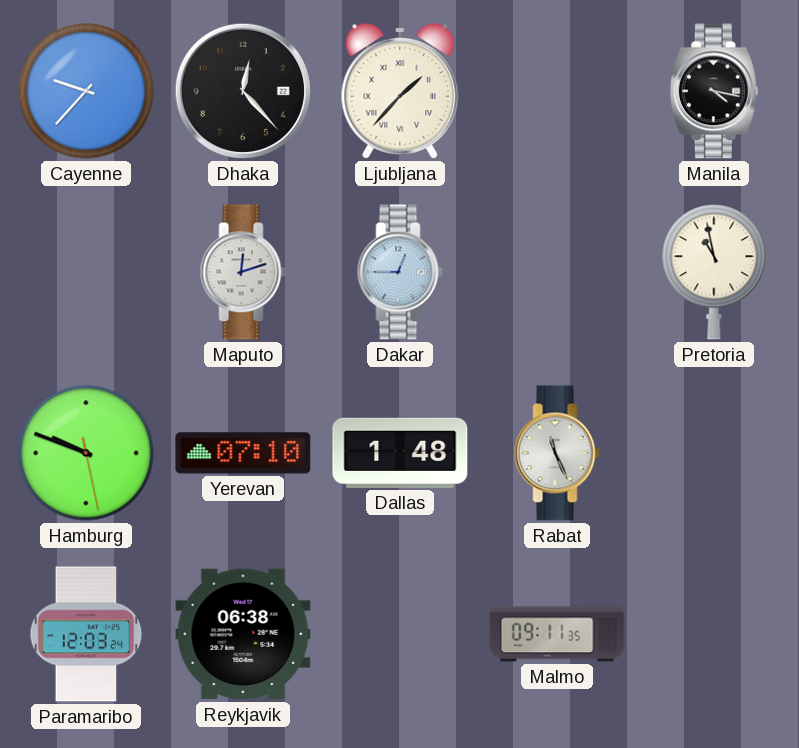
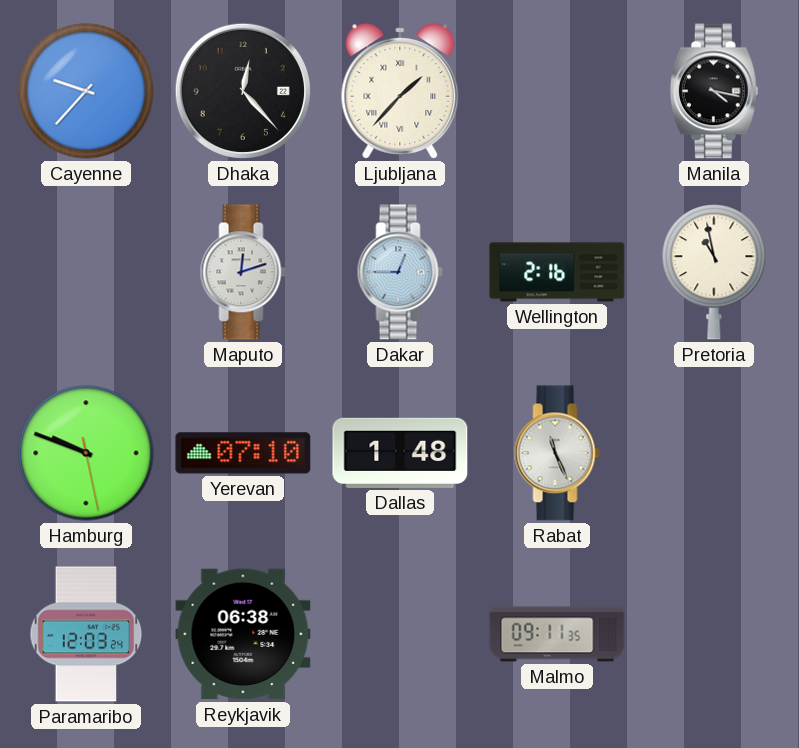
Wellington: none -> 2:16 (557, 272)
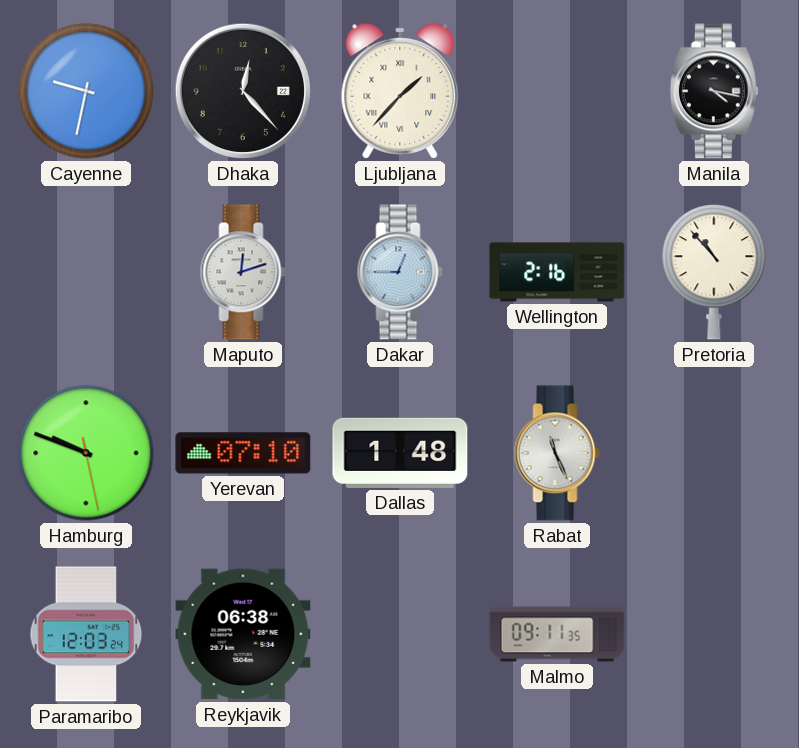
Cayenne: 9:37 -> 9:32 (86, 91)
Pretoria: 10:58 -> 10:53 (714, 272)
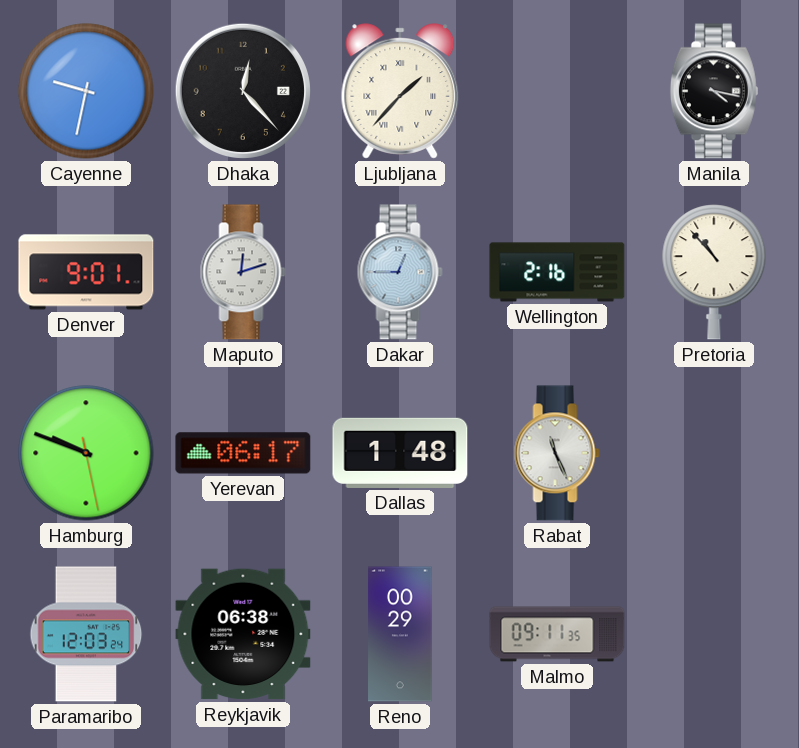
Denver: none -> 9:01 (86, 272)
Yerevan: 07:10 -> 06:17 (243, 453)
Reno: none -> 00:29 (400, 634)
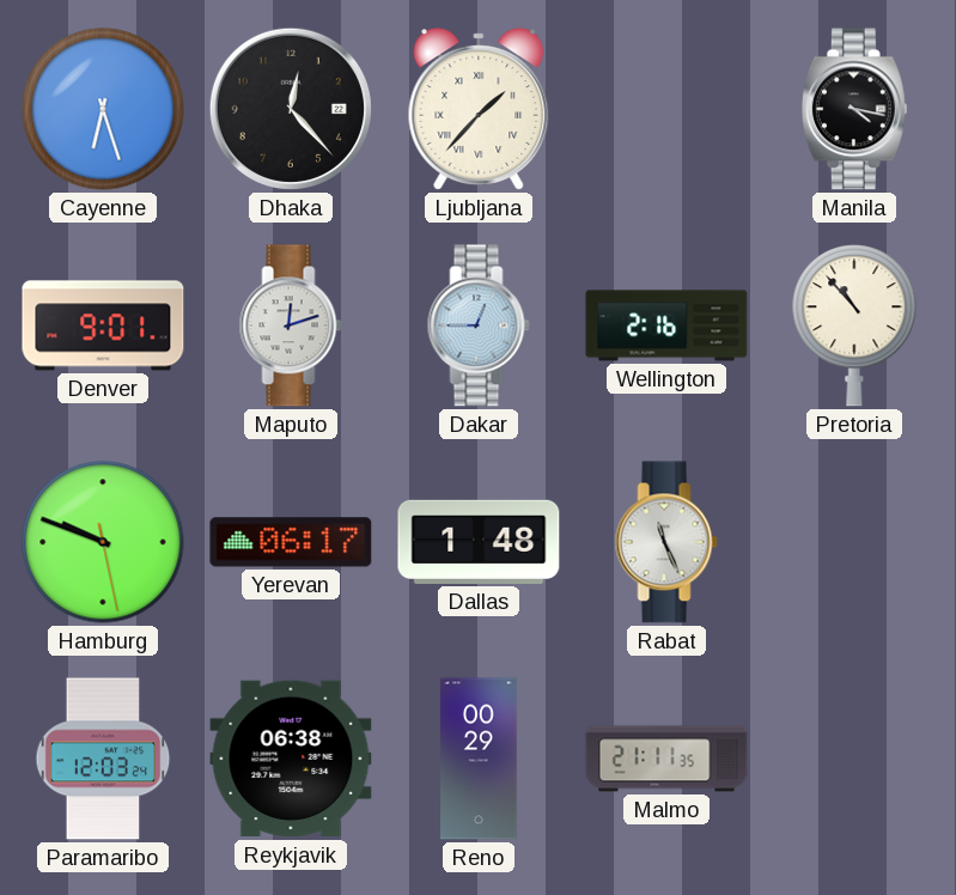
Cayenne: 9:32 -> 6:27 (103, 109)
Malmo: 09:11 -> 21:11 (666, 759)
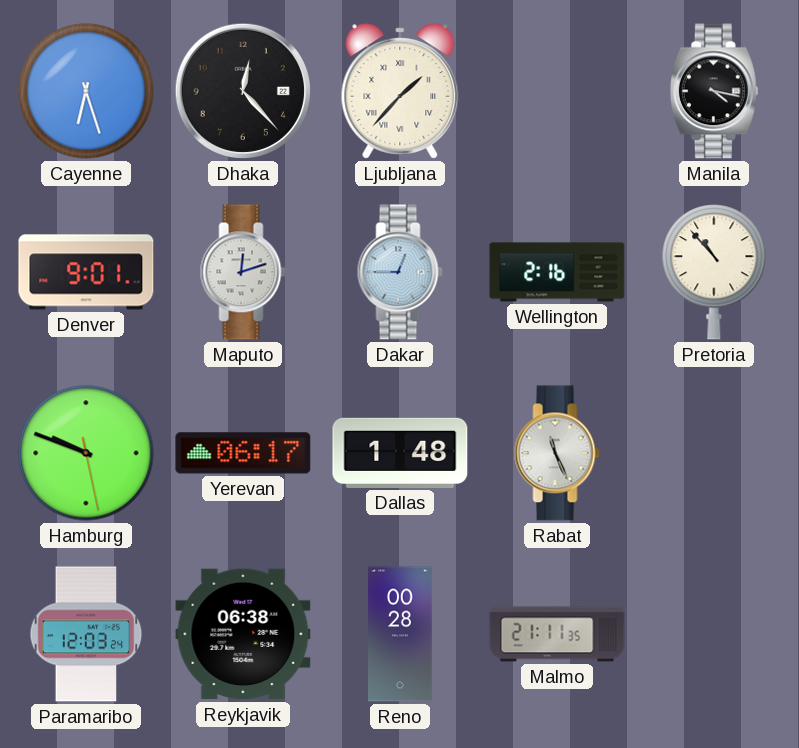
Reno: 00:29 -> 00:28 (400, 634)
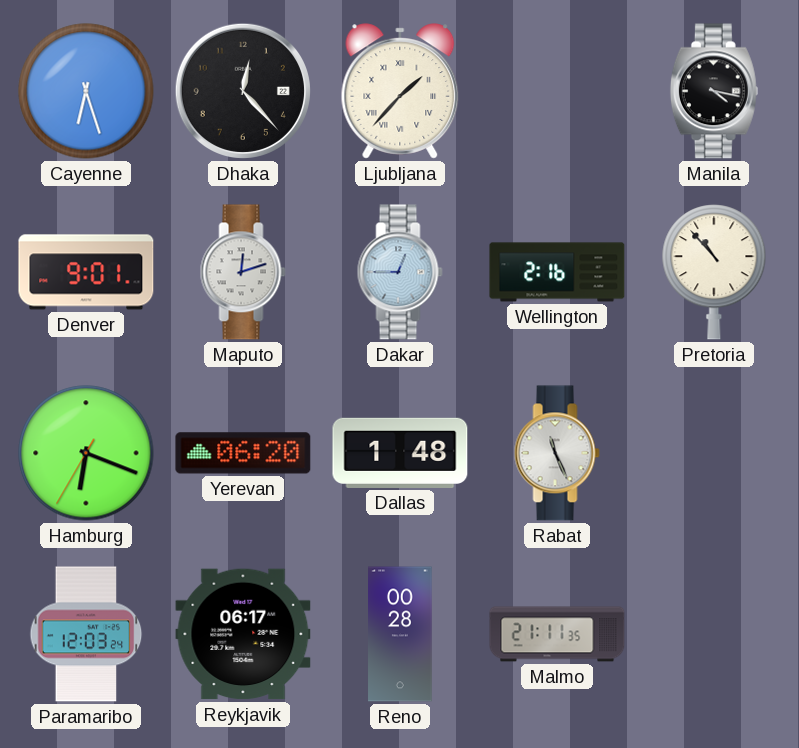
Hamburg: 9:48 -> 6:18 (86, 453)
Yerevan: 06:17 -> 06:20 (243, 453)
Reykjavik: 06:38 -> 06:17 (243, 634)
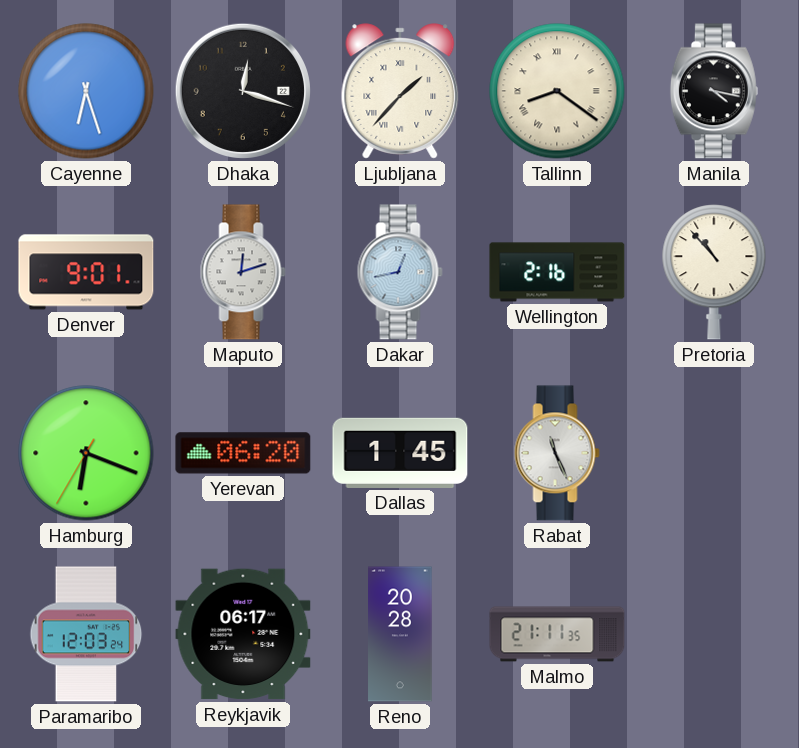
Dhaka: 12:23 -> 12:18 (243, 91)
Tallinn: none -> 8:21 (557, 91)
Dakar: 12:45 -> 12:43 (400, 272)
Dallas: 1:48 -> 1:45 (400, 453)
Reno: 00:28 -> 20:28 (400, 634)
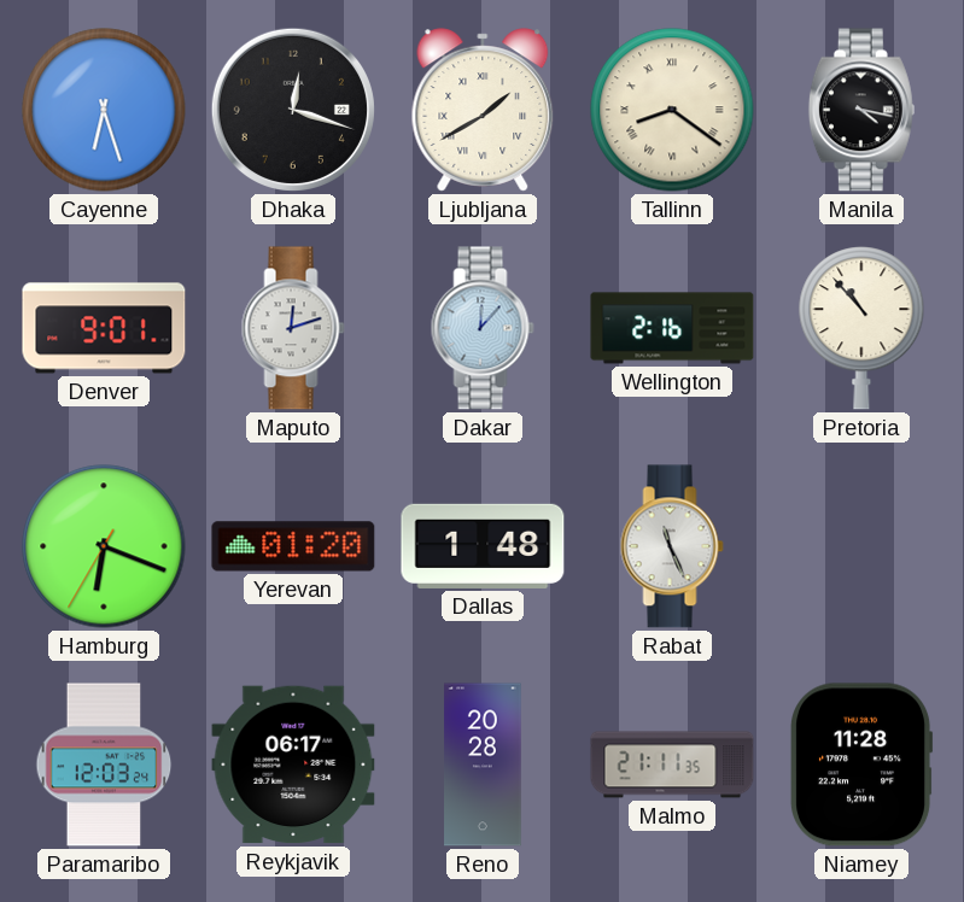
Ljubljana: 1:37 -> 1:40 (483, 110)
Dakar: 12:43 -> 12:07 (483, 328)
Yerevan: 06:20 -> 01:20 (293, 546)
Dallas: 1:45 -> 1:48 (483, 546)
Niamey: none -> 11:28 (863, 765)
